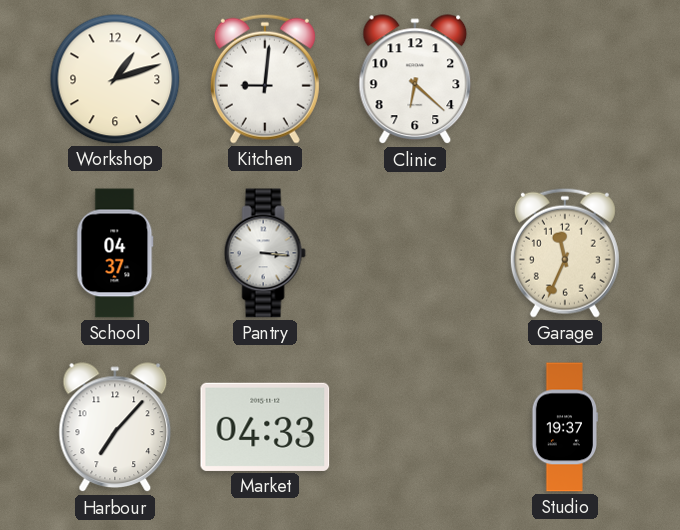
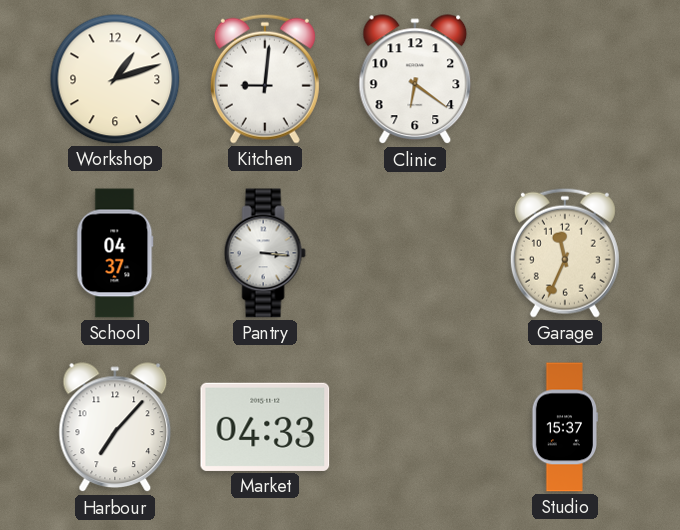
Clinic: 6:22 -> 6:21 (415, 80)
Studio: 19:37 -> 15:37 (565, 427)
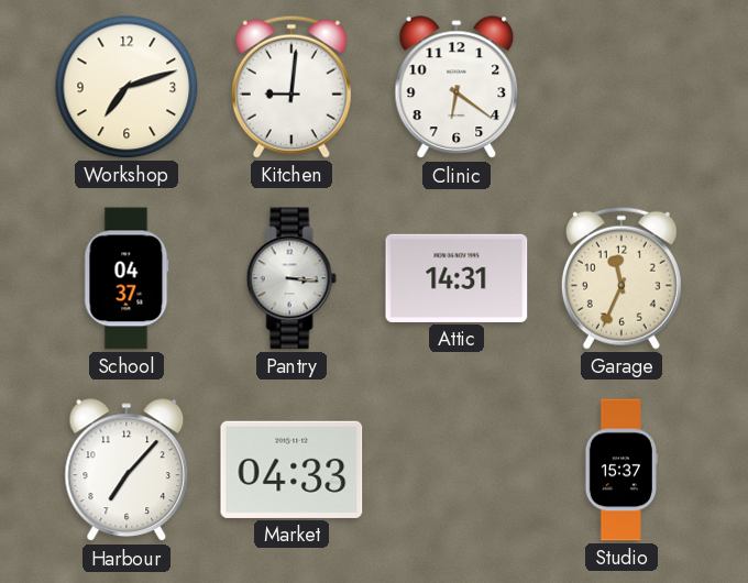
Workshop: 1:12 -> 7:12 (127, 87)
Attic: none -> 14:31 (457, 278)
